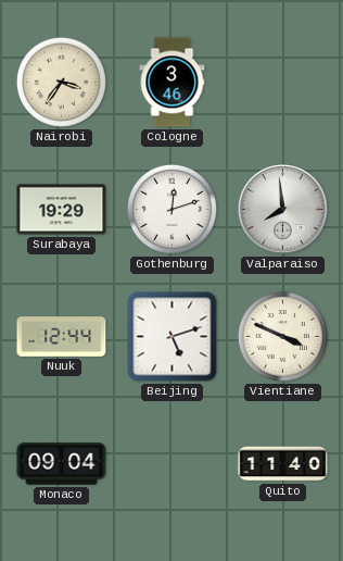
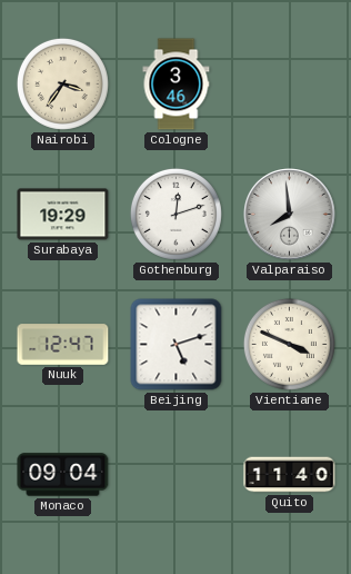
Nuuk: 12:44 -> 12:47 (63, 345)
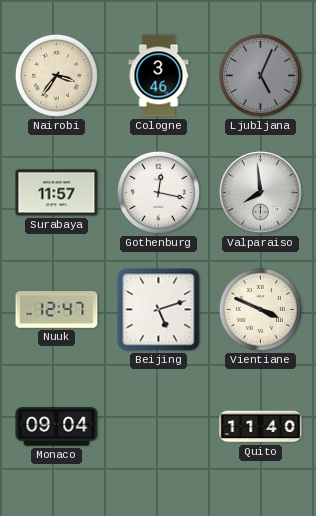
Ljubljana: none -> 5:04 (260, 75)
Surabaya: 19:29 -> 11:57 (57, 193)
Gothenburg: 12:12 -> 12:17 (158, 192)
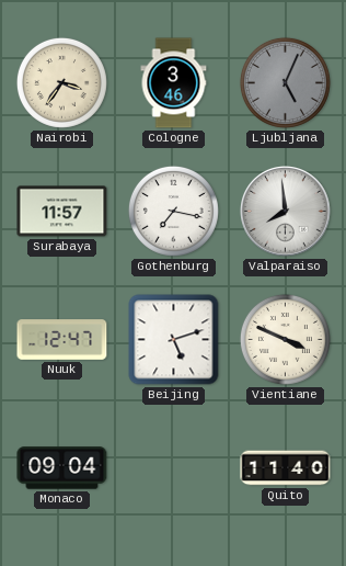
Gothenburg: 12:17 -> 7:17 (173, 211)
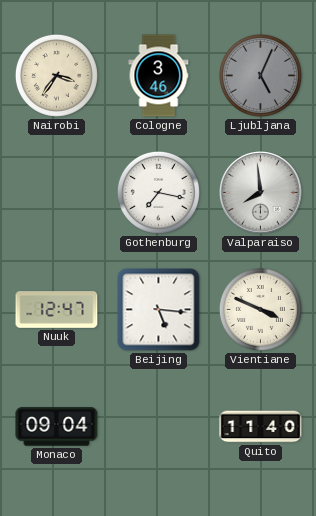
Surabaya: 11:57 -> none (62, 212)
Beijing: 5:12 -> 5:16 (159, 310)
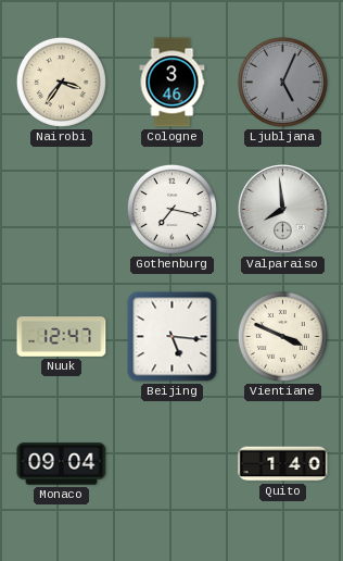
Quito: 11:40 -> 1:40 (283, 464)
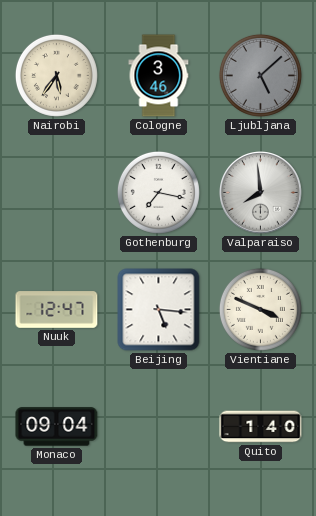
Nairobi: 3:36 -> 5:36 (56, 75)
Ljubljana: 5:04 -> 5:08 (260, 75)
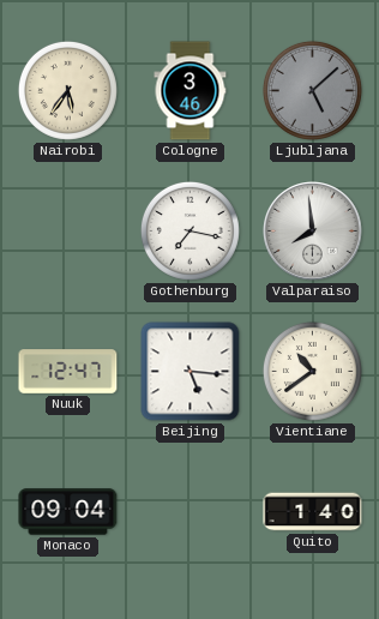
Vientiane: 3:49 -> 10:39 (312, 371)
